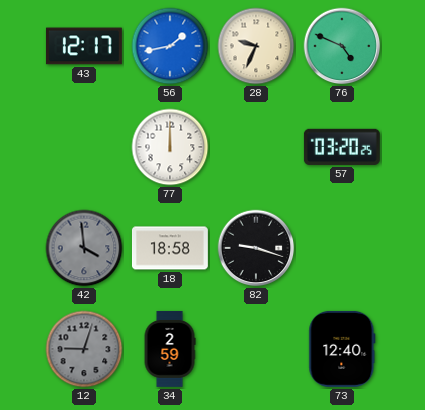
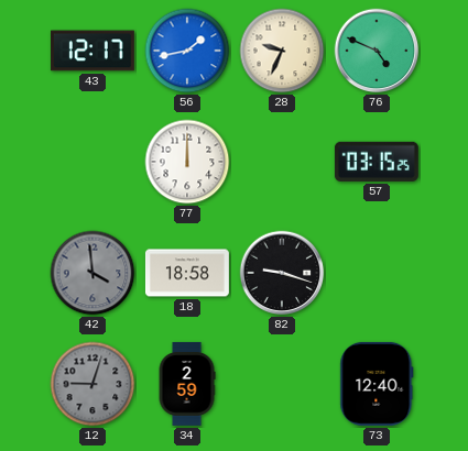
57: 03:20 -> 03:15 (377, 162)
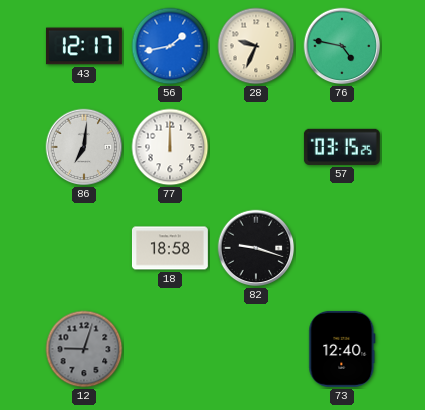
76: 4:49 -> 4:47 (342, 46)
86: none -> 7:01 (84, 147)
42: 3:59 -> none (92, 273)
34: 2:59 -> none (187, 384)
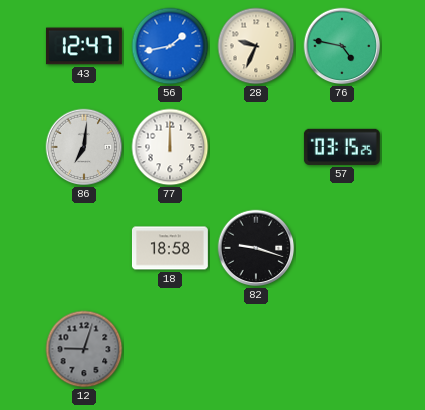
43: 12:17 -> 12:47 (84, 46)
73: 12:40 -> none (342, 349)
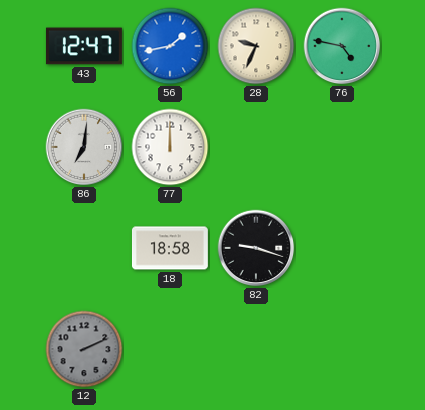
57: 03:15 -> none (342, 147)
12: 9:03 -> 2:11 (84, 349)
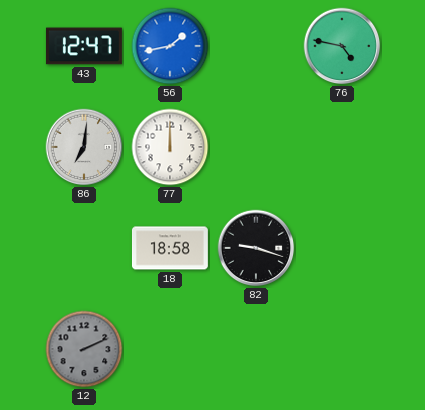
28: 9:34 -> none (256, 46)
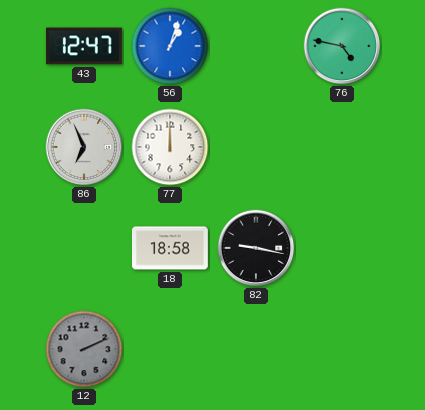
56: 1:43 -> 1:03 (170, 46)
86: 7:01 -> 6:56 (84, 147)
82: 9:18 -> 9:17 (256, 248)
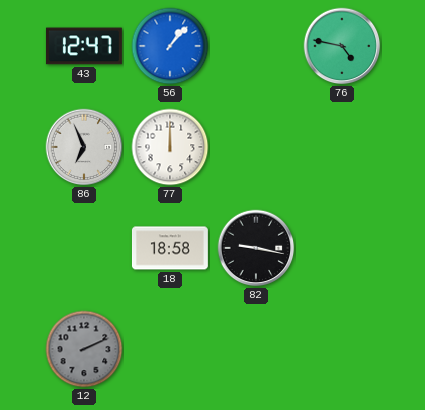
56: 1:03 -> 1:07 (170, 46)
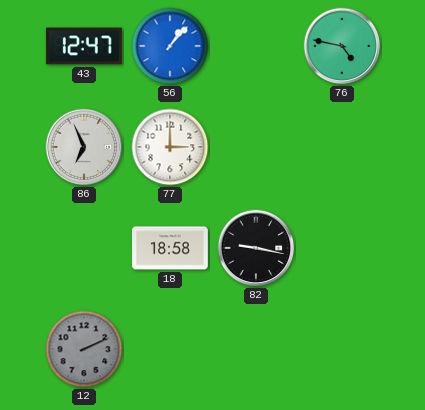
77: 12:00 -> 3:00 (170, 147)
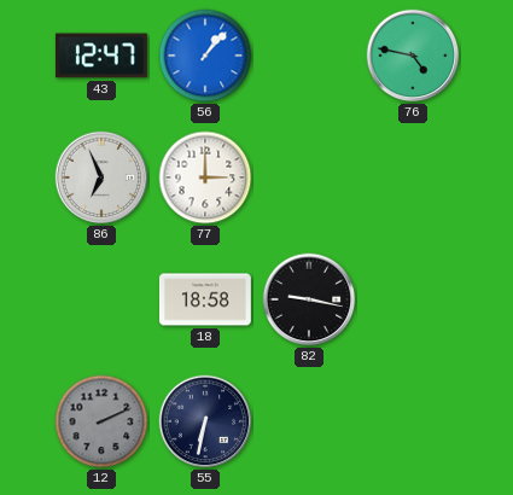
55: none -> 6:32 (205, 421)
